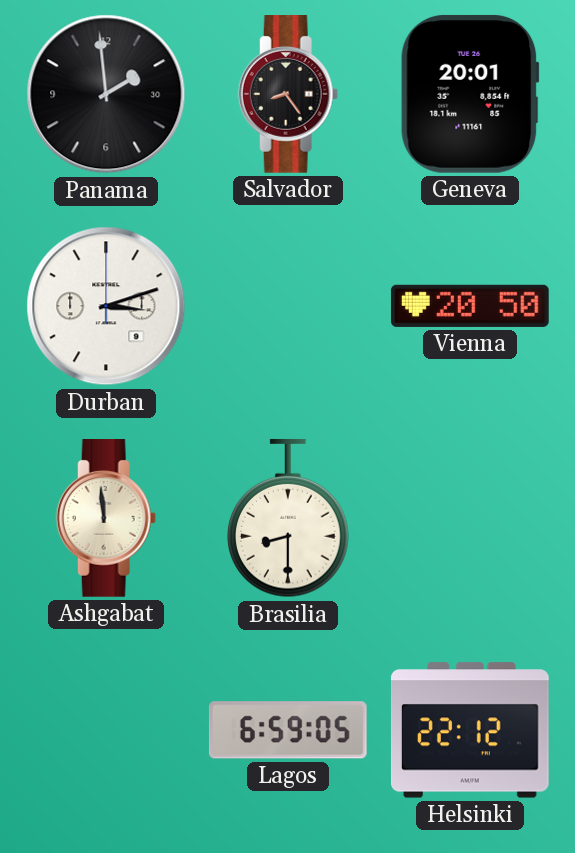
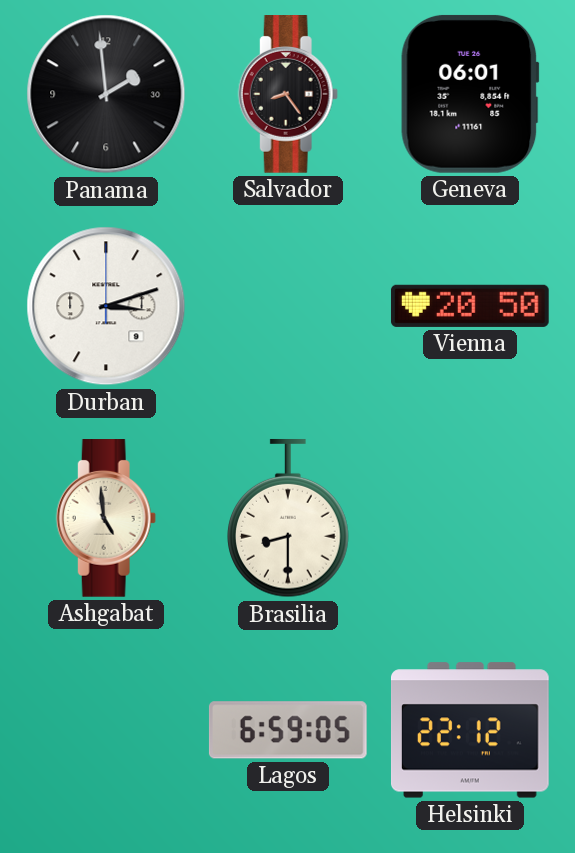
Geneva: 20:01 -> 06:01 (470, 94)
Ashgabat: 11:59 -> 4:59 (106, 519)
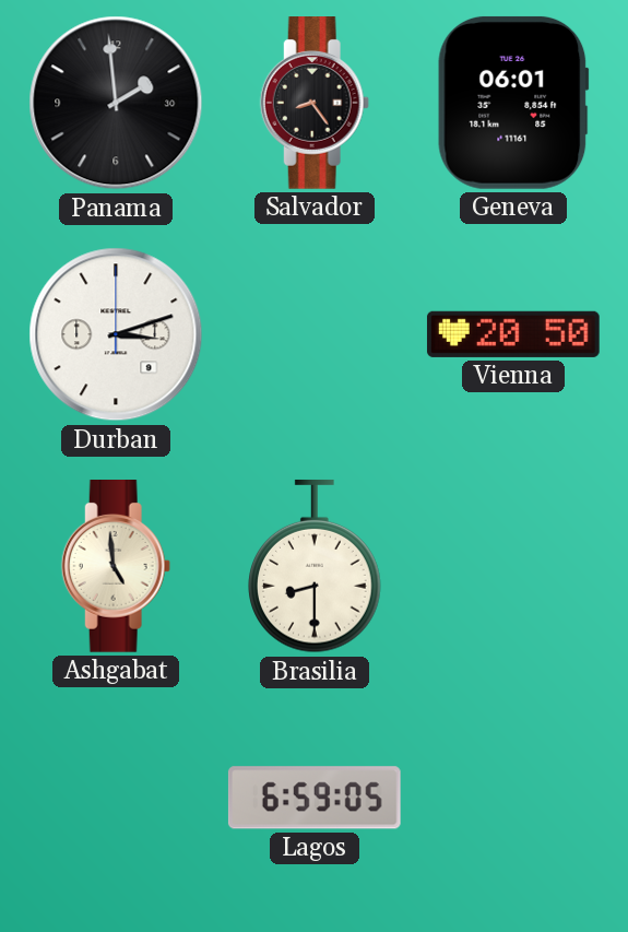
Helsinki: 22:12 -> none (470, 730)
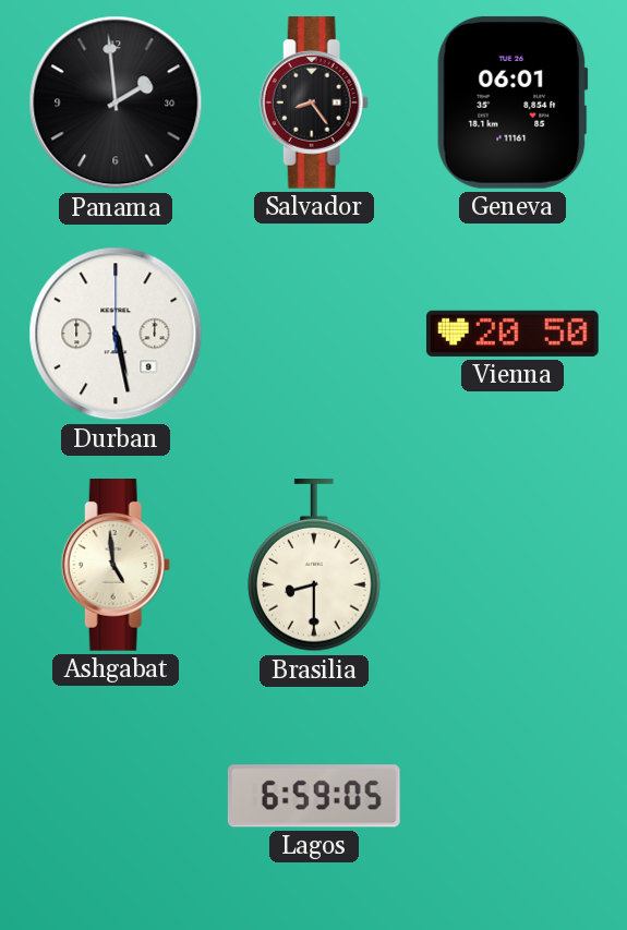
Durban: 3:12 -> 5:28 (116, 334)
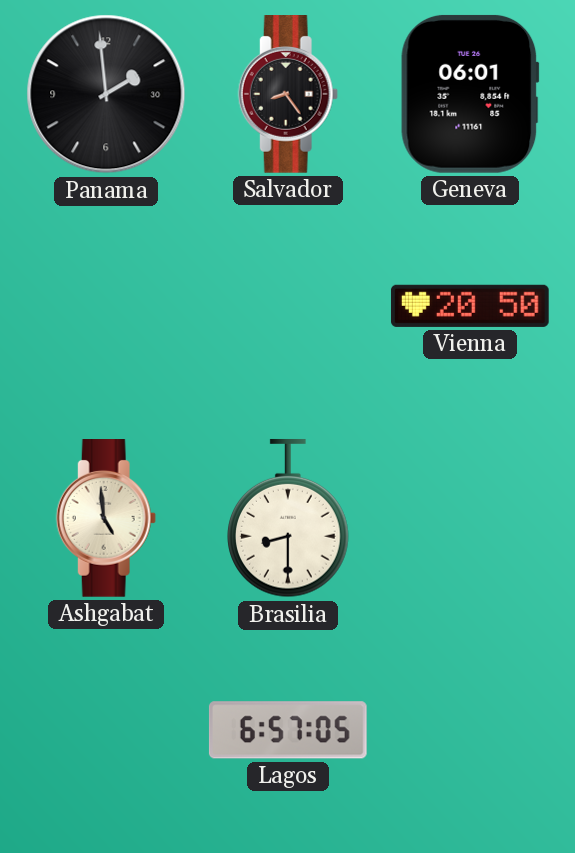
Durban: 5:28 -> none (116, 334)
Lagos: 6:59 -> 6:57 (288, 730)
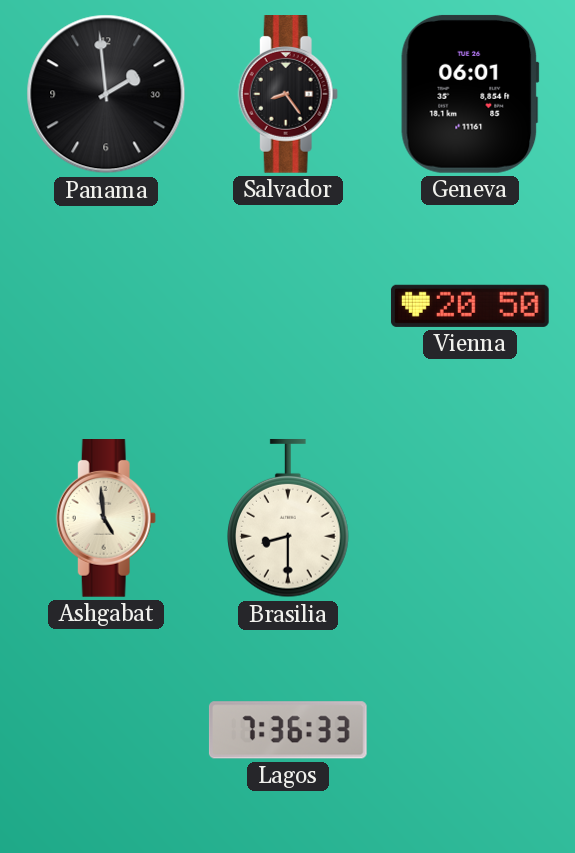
Lagos: 6:57 -> 7:36 (288, 730)
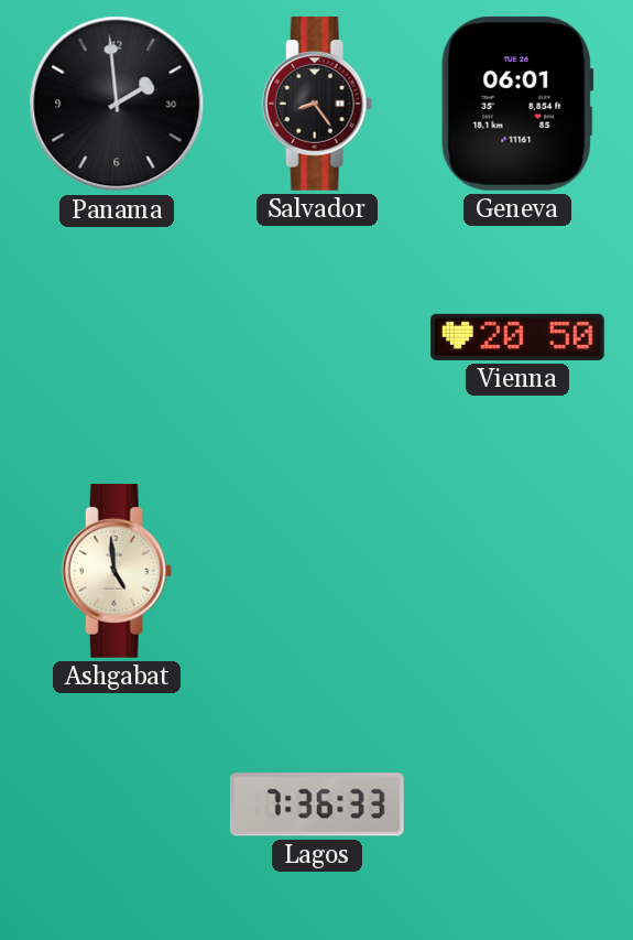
Brasilia: 8:30 -> none (289, 519)
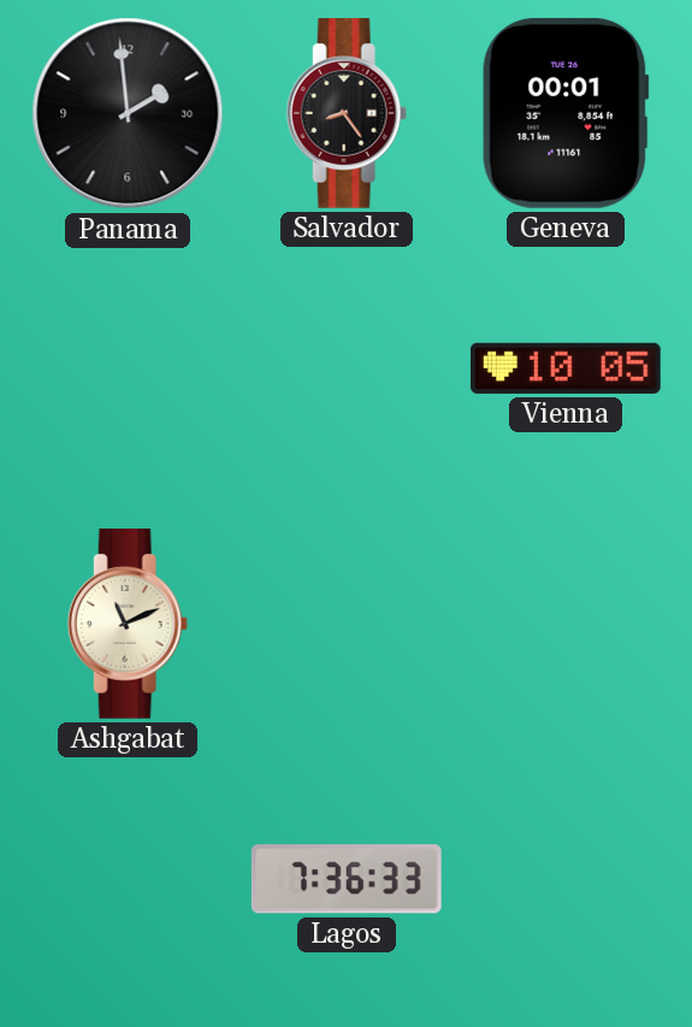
Geneva: 06:01 -> 00:01 (566, 113)
Vienna: 20:50 -> 10:05 (566, 368)
Ashgabat: 4:59 -> 11:11 (128, 625)
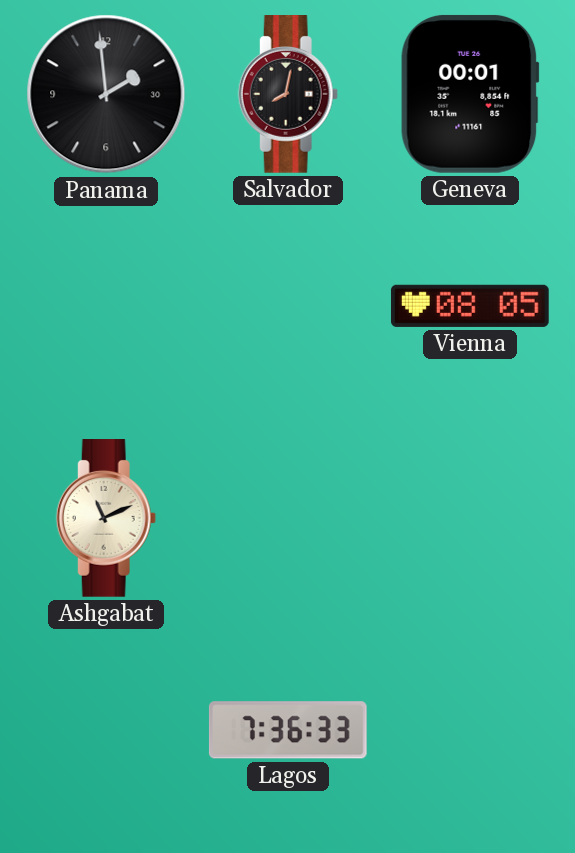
Salvador: 8:24 -> 8:02 (288, 95)
Vienna: 10:05 -> 08:05 (470, 306)
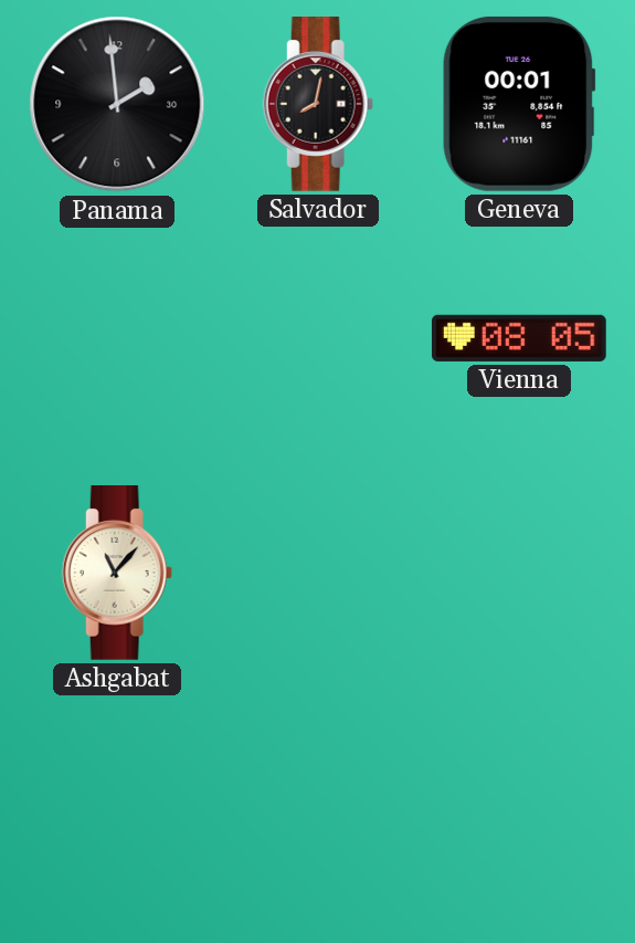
Ashgabat: 11:11 -> 11:07 (117, 574)
Lagos: 7:36 -> none (288, 730)
